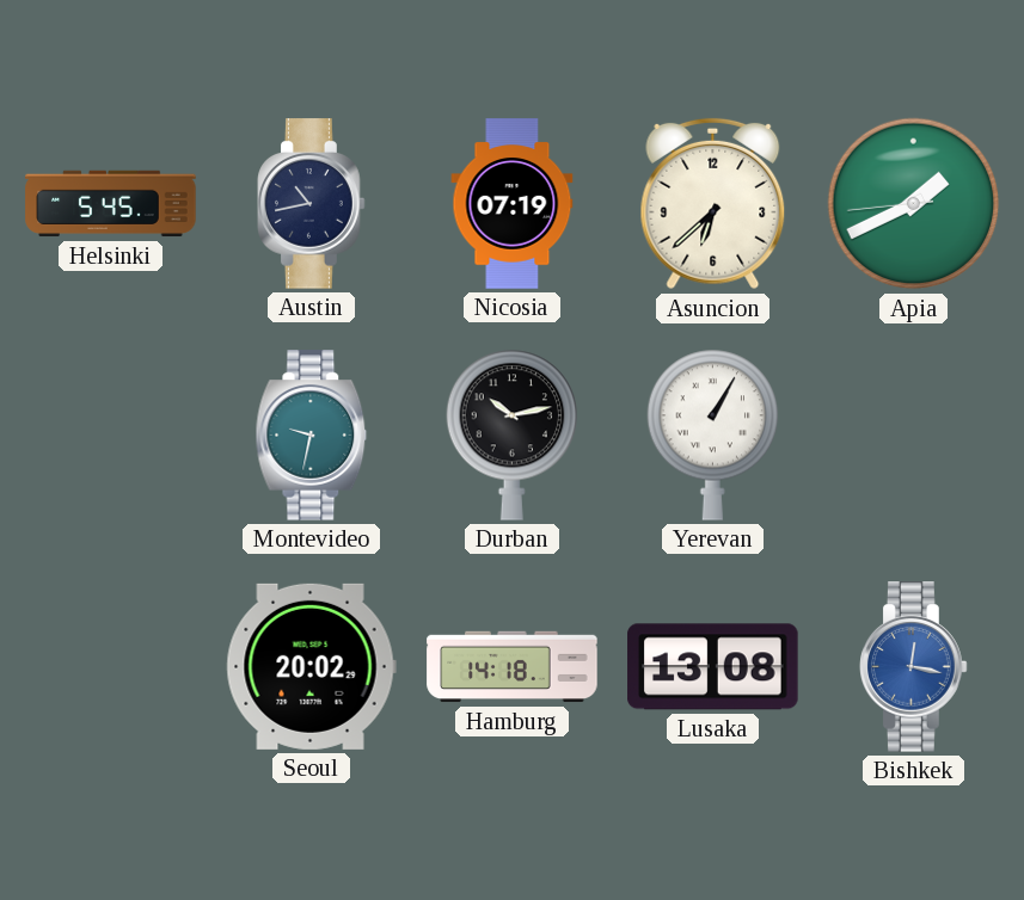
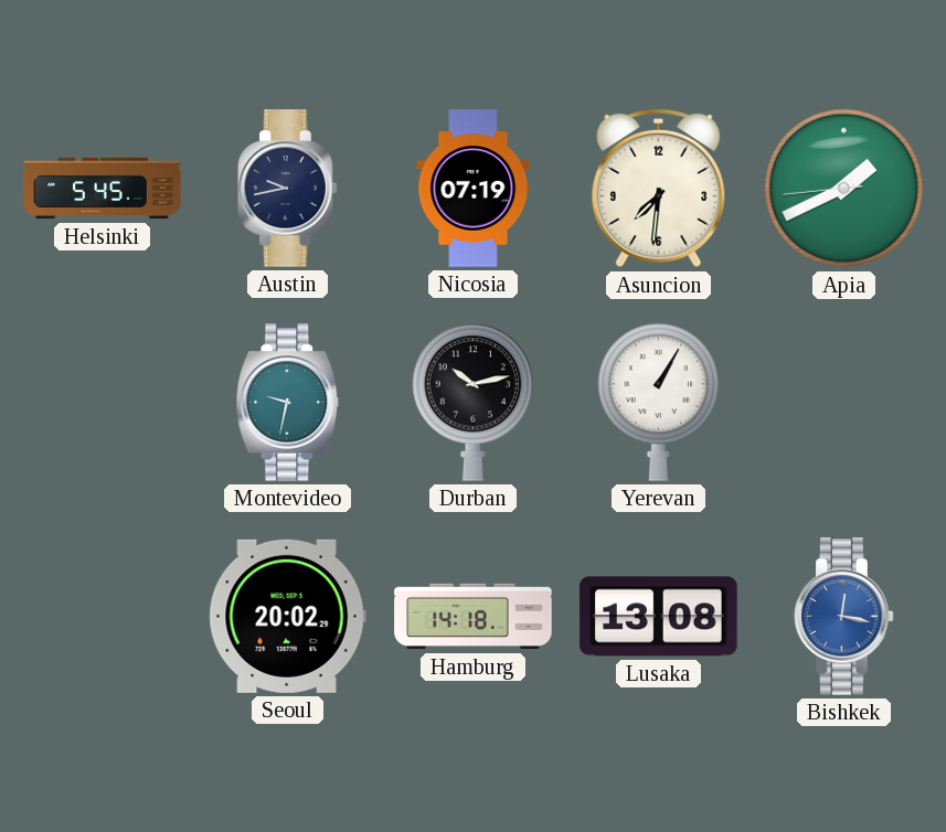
Austin: 10:43 -> 9:43 (288, 189)
Asuncion: 6:38 -> 7:31 (659, 189)
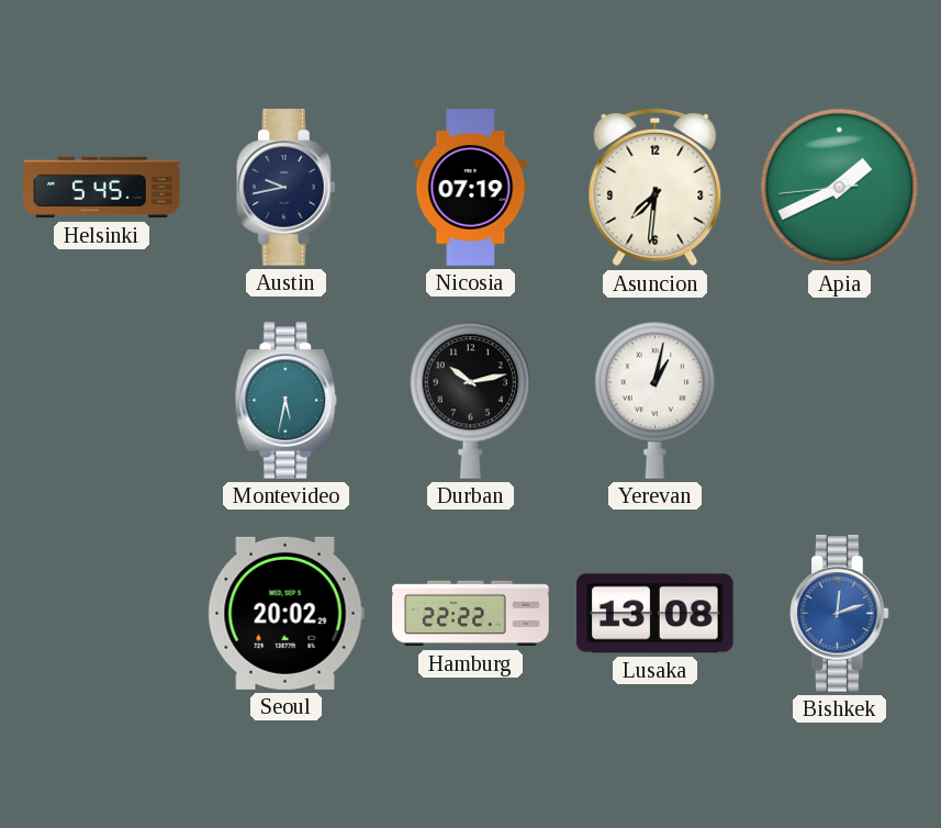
Montevideo: 9:32 -> 5:32 (287, 401)
Yerevan: 1:05 -> 1:02 (656, 400)
Hamburg: 14:18 -> 22:22 (471, 614)
Bishkek: 12:17 -> 12:12 (840, 614)
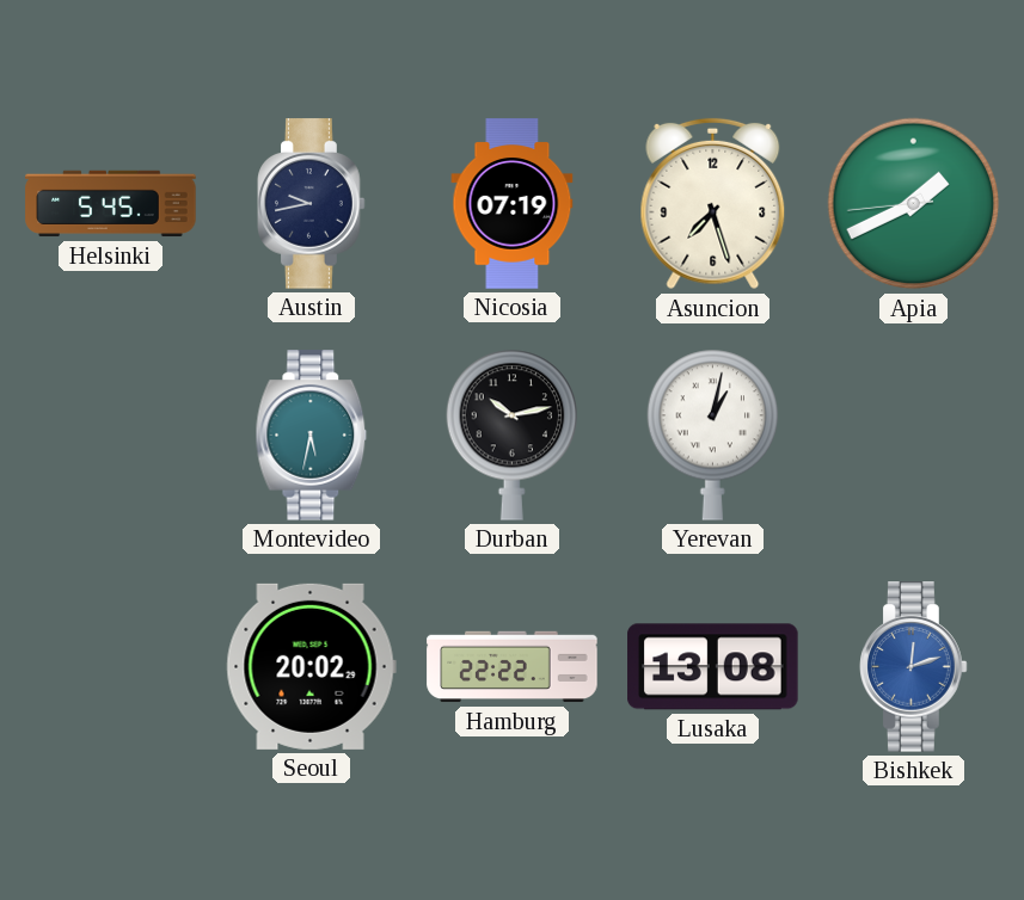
Asuncion: 7:31 -> 7:27 (713, 204)
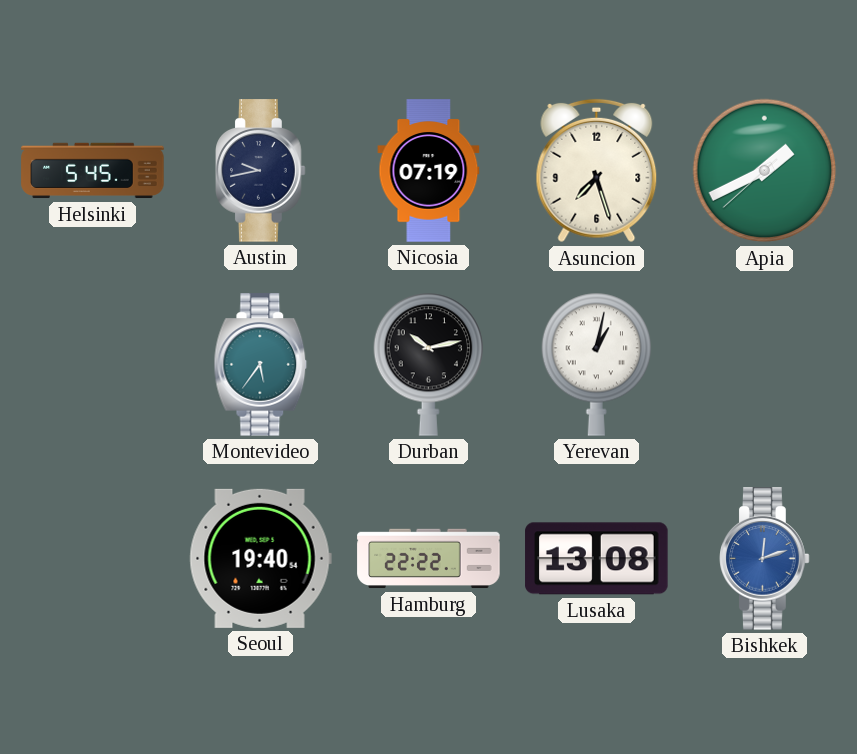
Apia: 1:40:44 -> 1:40:38 (765, 171)
Montevideo: 5:32 -> 5:36 (261, 365)
Seoul: 20:02 -> 19:40 (260, 558)
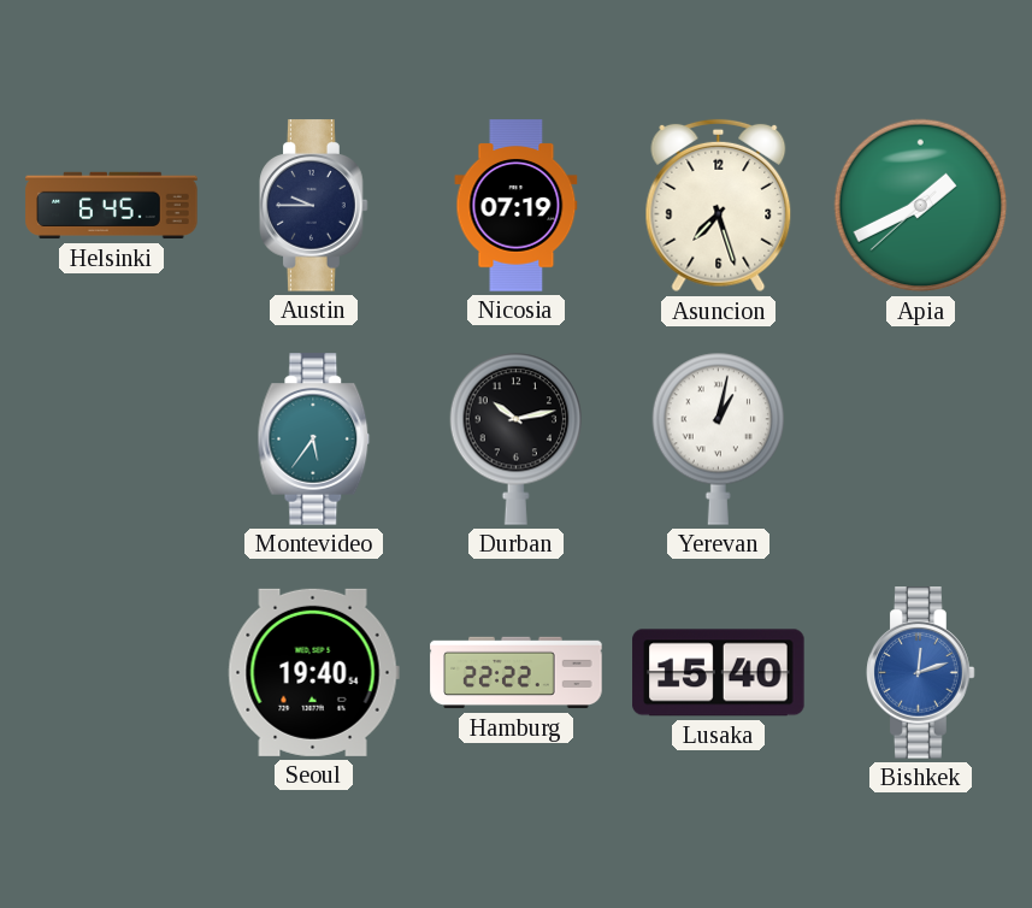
Helsinki: 5:45 -> 6:45 (112, 206)
Austin: 9:43 -> 9:45 (314, 206)
Lusaka: 13:08 -> 15:40 (719, 673)
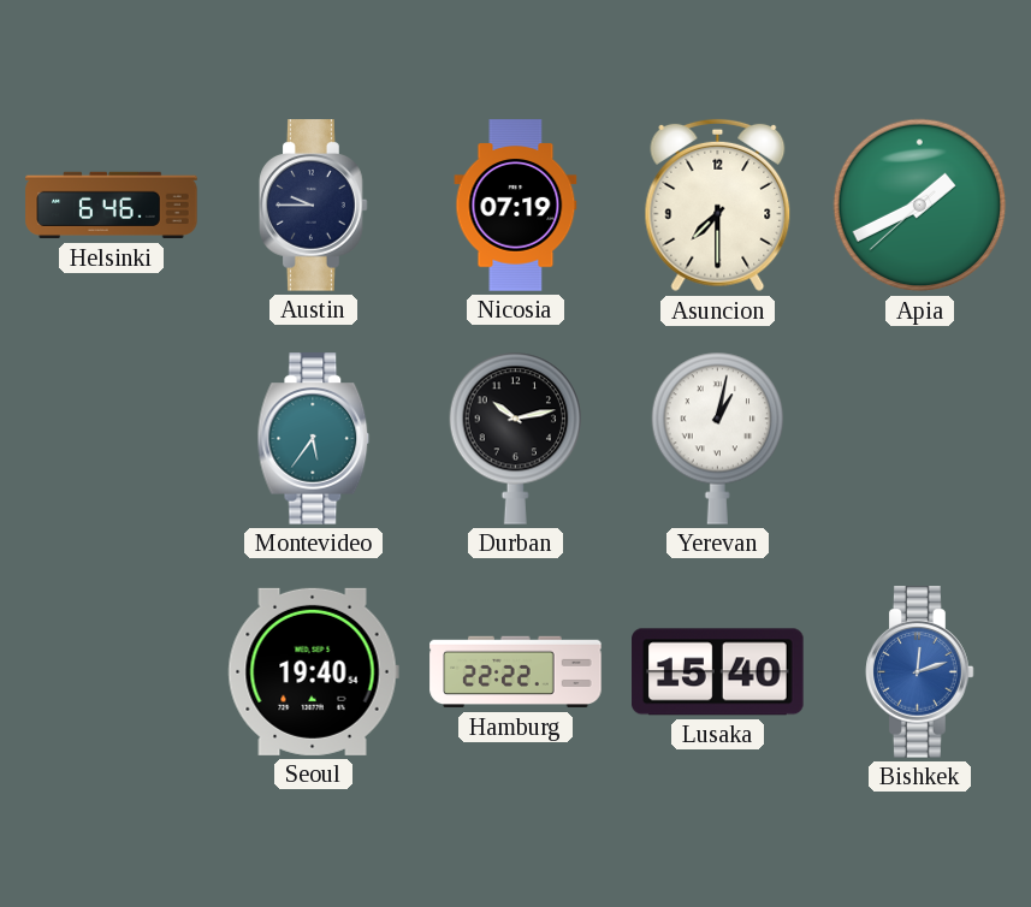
Helsinki: 6:45 -> 6:46 (112, 206)
Asuncion: 7:27 -> 7:30 (718, 206)
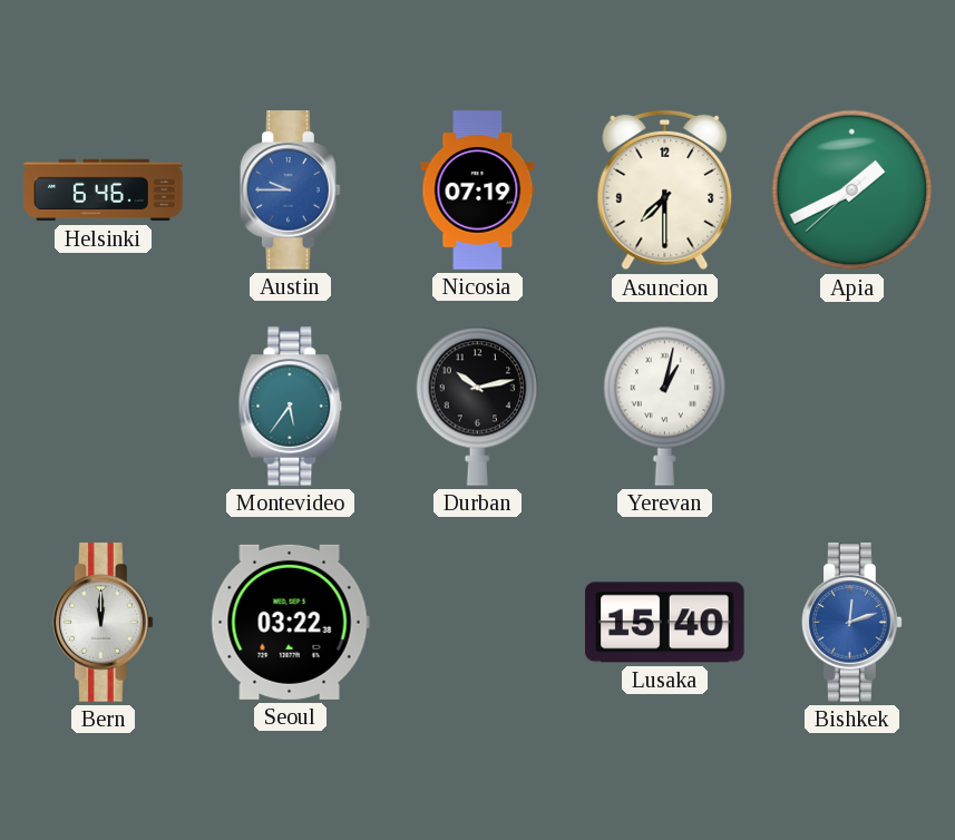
Austin dial: navy -> blue (291, 191)
Bern: none -> 12:00 (104, 623)
Seoul: 19:40 -> 03:22 (290, 622)
Hamburg: 22:22 -> none (516, 672)
